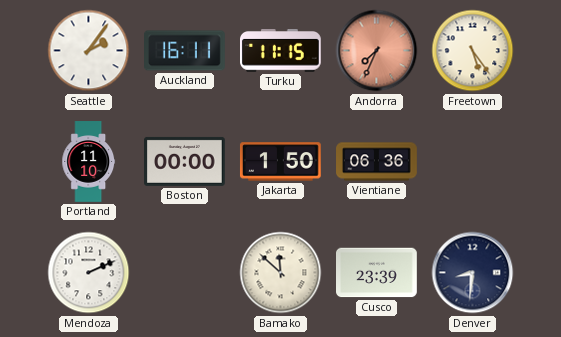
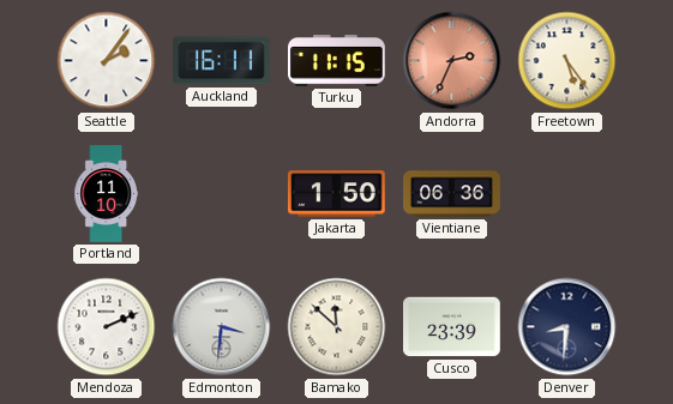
Andorra: 7:34 -> 2:34 (452, 61)
Boston: 00:00 -> none (185, 161)
Edmonton: none -> 3:31 (222, 327)
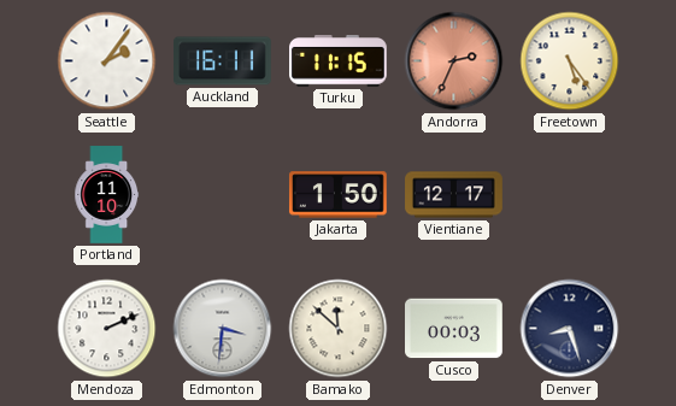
Vientiane: 06:36 -> 12:17 (454, 195)
Cusco: 23:39 -> 00:03 (454, 329)
Denver: 8:31 -> 8:27 (570, 329)
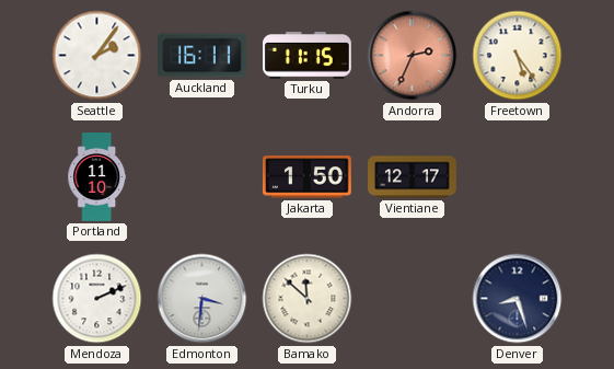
Cusco: 00:03 -> none (454, 329)
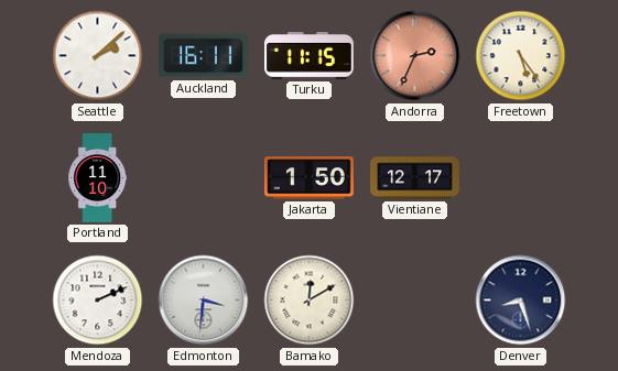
Seattle: 2:06 -> 2:08 (98, 56)
Bamako: 11:52 -> 12:10 (310, 301)
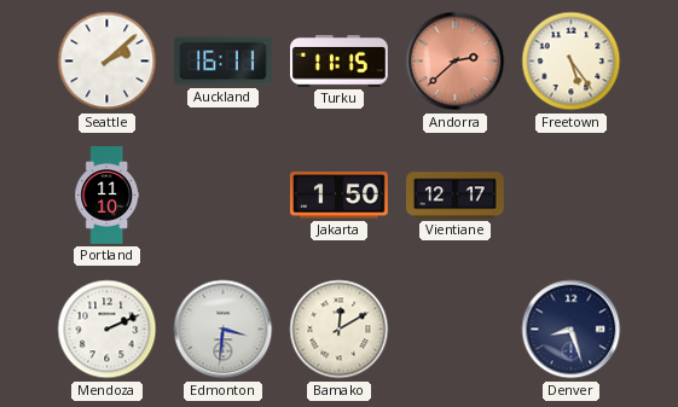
Andorra: 2:34 -> 2:38 (456, 62)
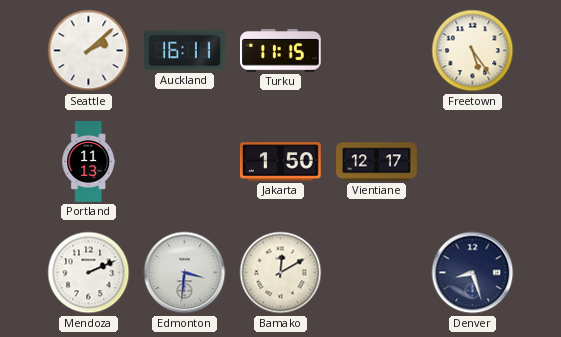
Andorra: 2:38 -> none (456, 62)
Portland: 11:10 -> 11:13 (89, 162)
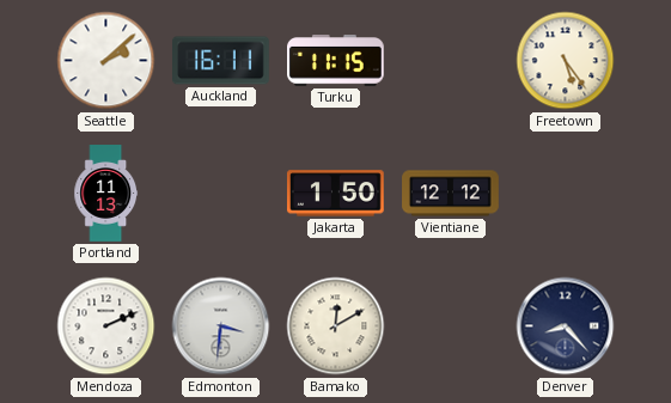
Vientiane: 12:17 -> 12:12 (451, 194)
Denver: 8:27 -> 8:23 (566, 326)
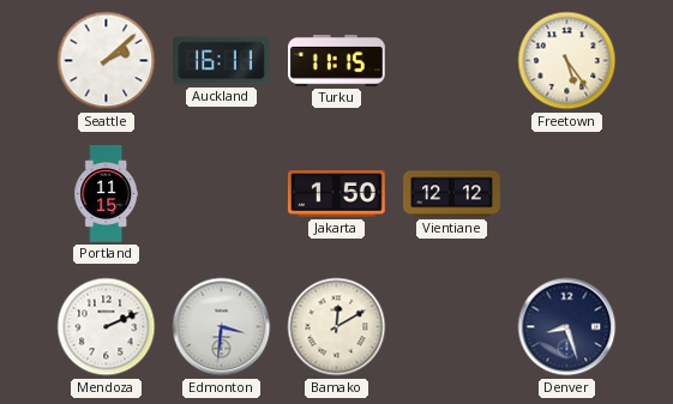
Portland: 11:13 -> 11:15 (107, 194)
Denver: 8:23 -> 8:27 (567, 327)
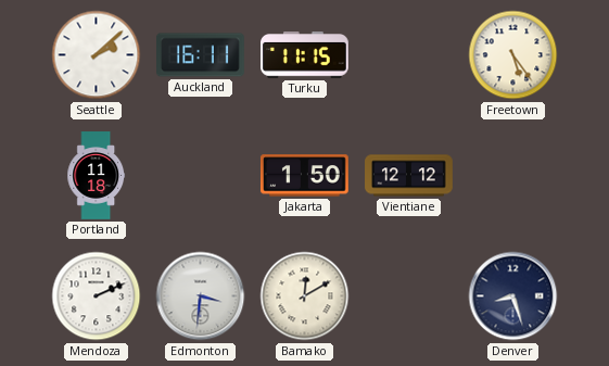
Portland: 11:15 -> 11:18 (97, 176)
